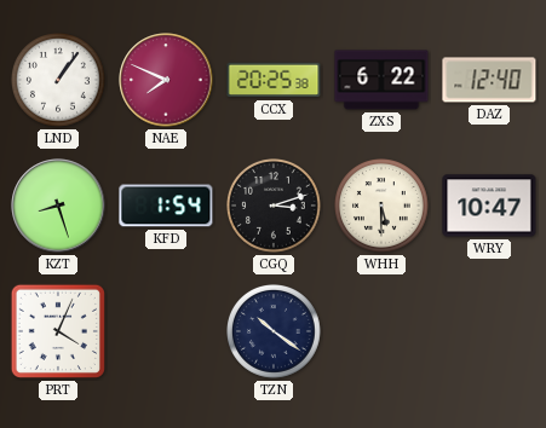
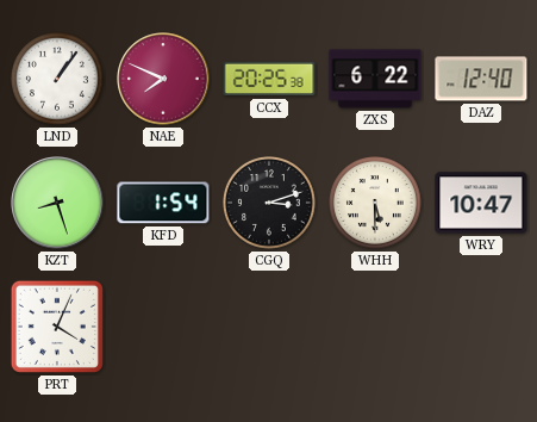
TZN: 10:21 -> none (275, 332)
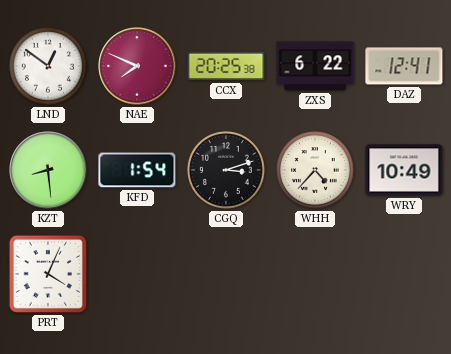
LND: 1:06 -> 12:51 (49, 67)
DAZ: 12:40 -> 12:41 (404, 66)
KZT: 8:27 -> 8:29 (48, 170)
WHH: 5:30 -> 4:37 (316, 171)
WRY: 10:47 -> 10:49 (404, 170)
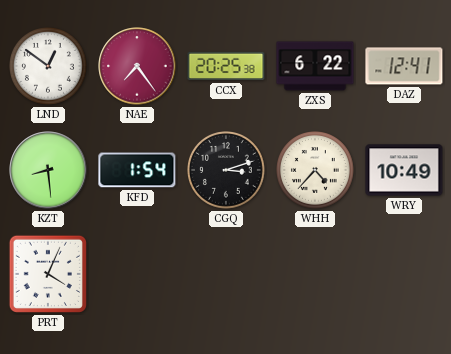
NAE: 7:49 -> 7:24 (137, 66)
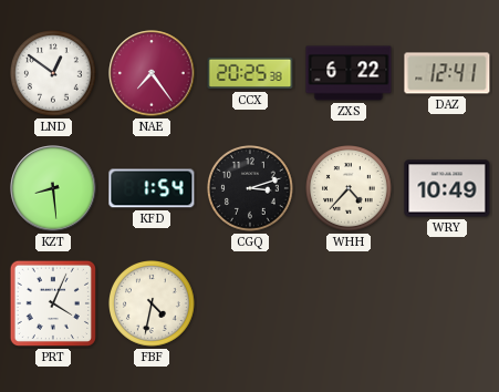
FBF: none -> 4:32 (153, 305)
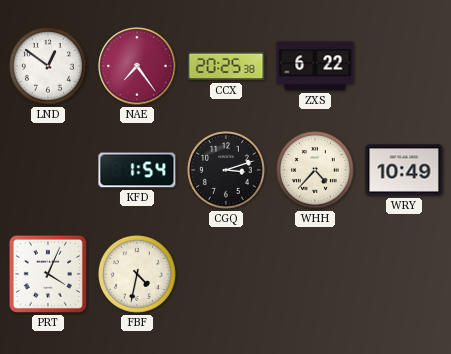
DAZ: 12:41 -> none (447, 73)
KZT: 8:29 -> none (53, 188)
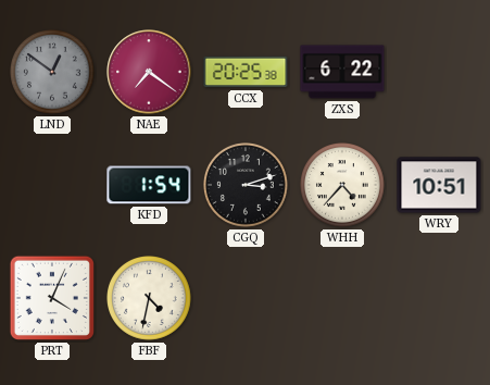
LND dial: white -> grey (53, 73)
NAE: 7:24 -> 7:21 (149, 72)
WRY: 10:49 -> 10:51 (439, 185)
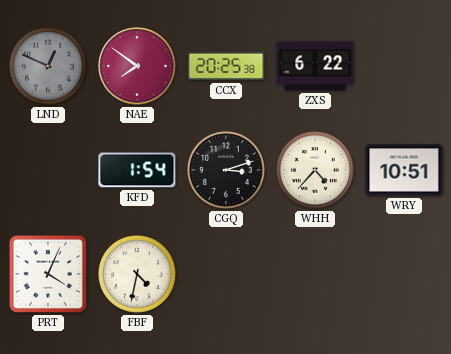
LND: 12:51 -> 12:49 (49, 67)
NAE: 7:21 -> 7:51 (137, 66)
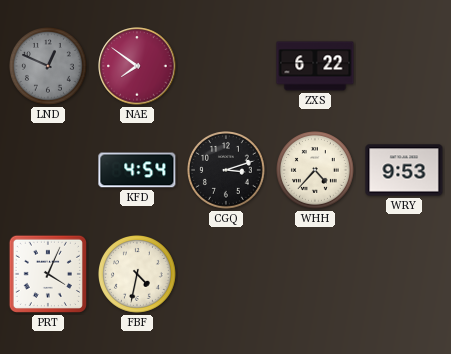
CCX: 20:25 -> none (226, 66)
KFD: 1:54 -> 4:54 (137, 170)
WRY: 10:51 -> 9:53 (404, 170)
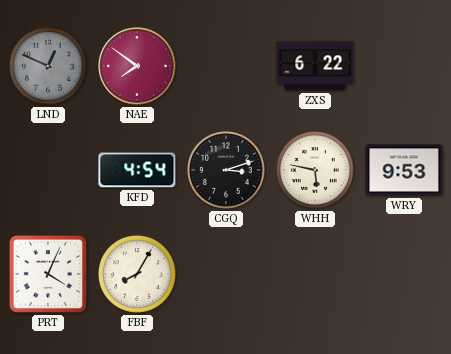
WHH: 4:37 -> 5:47 (316, 171)
FBF: 4:32 -> 8:05 (138, 275)
